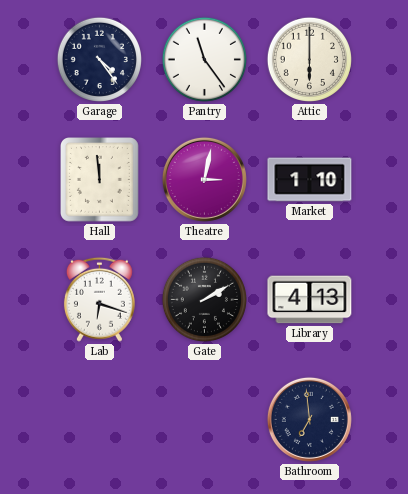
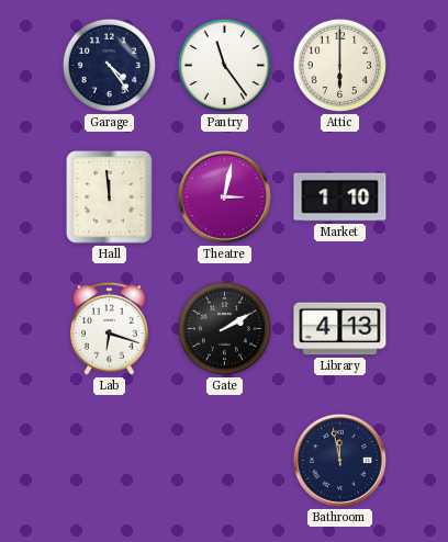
Bathroom: 6:59 -> 11:58 (339, 460)
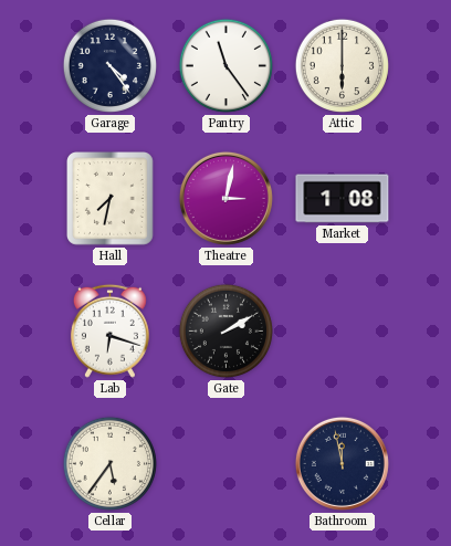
Hall: 11:59 -> 7:32 (111, 199)
Market: 1:10 -> 1:08 (343, 199)
Library: 4:13 -> none (340, 329)
Cellar: none -> 5:36 (109, 463)
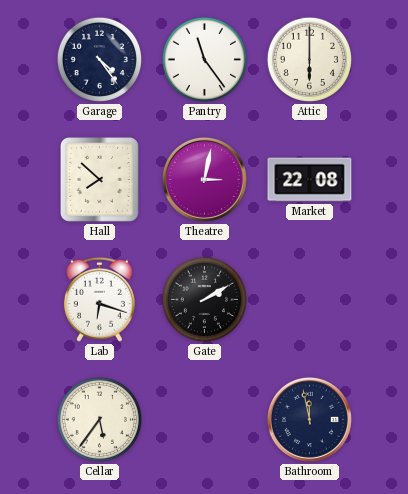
Hall: 7:32 -> 7:52 (100, 180)
Market: 1:08 -> 22:08 (310, 180)
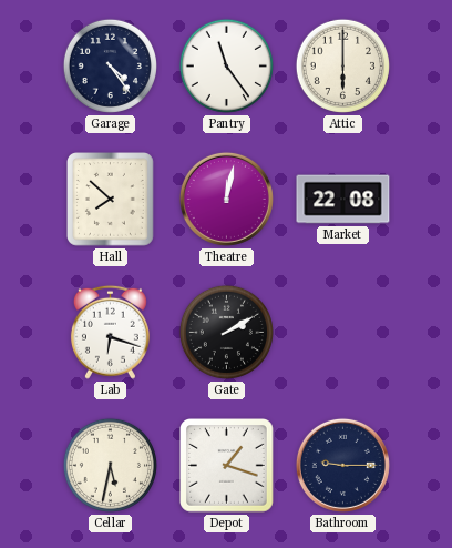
Theatre: 3:02 -> 12:02 (226, 199)
Cellar: 5:36 -> 5:32 (110, 465)
Depot: none -> 1:18 (227, 466)
Bathroom: 11:58 -> 9:15 (342, 465)
